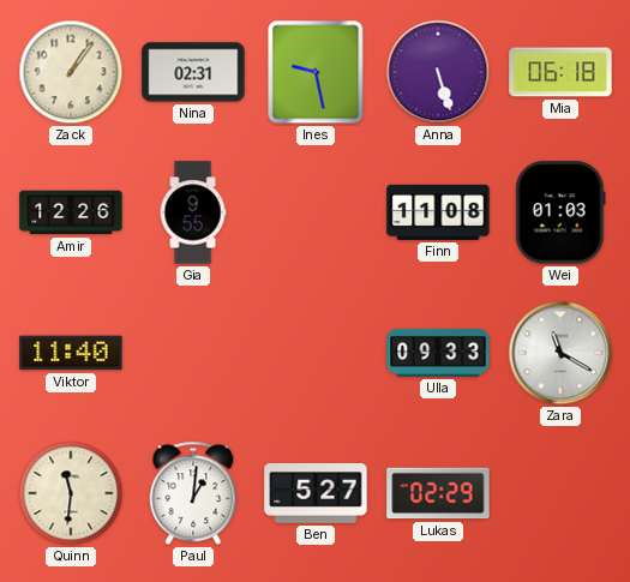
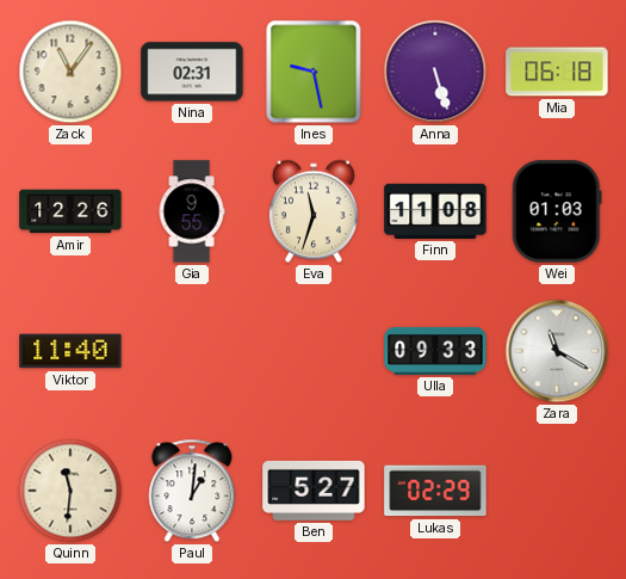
Zack: 1:06 -> 11:06 (70, 72)
Eva: none -> 11:33 (314, 211)
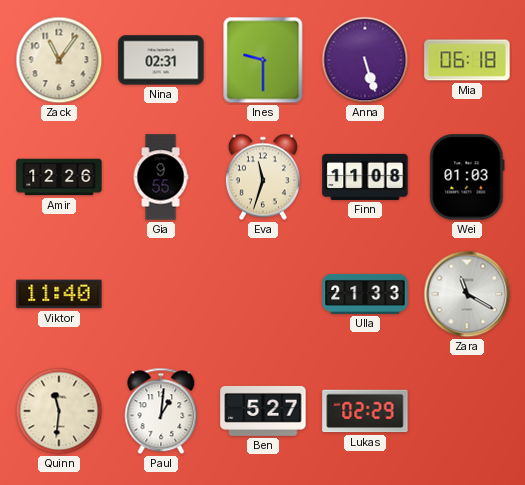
Ines: 9:28 -> 9:30 (263, 60)
Ulla: 09:33 -> 21:33 (365, 294)
